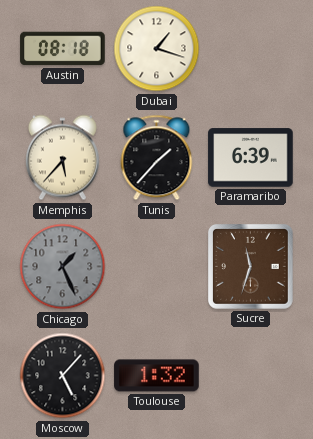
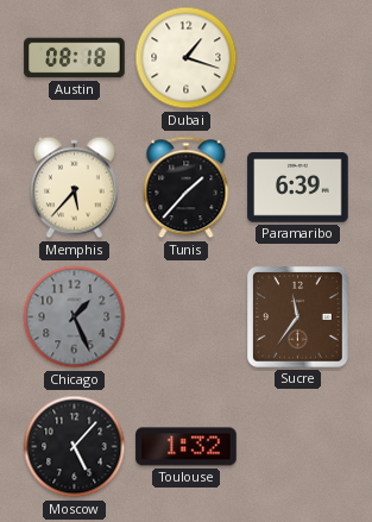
Sucre: 11:33 -> 11:36 (298, 317)
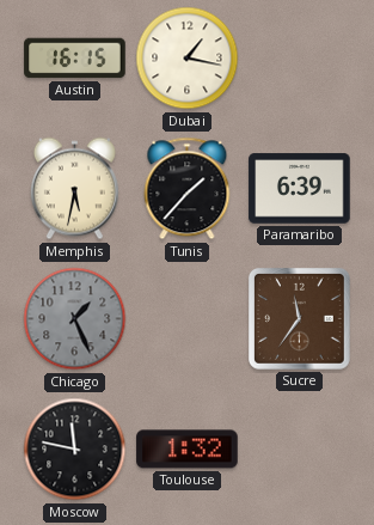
Austin: 08:18 -> 16:15 (75, 59)
Dubai: 1:18 -> 1:17 (188, 59)
Memphis: 5:37 -> 5:32 (74, 189)
Moscow: 5:07 -> 11:47 (75, 450)
